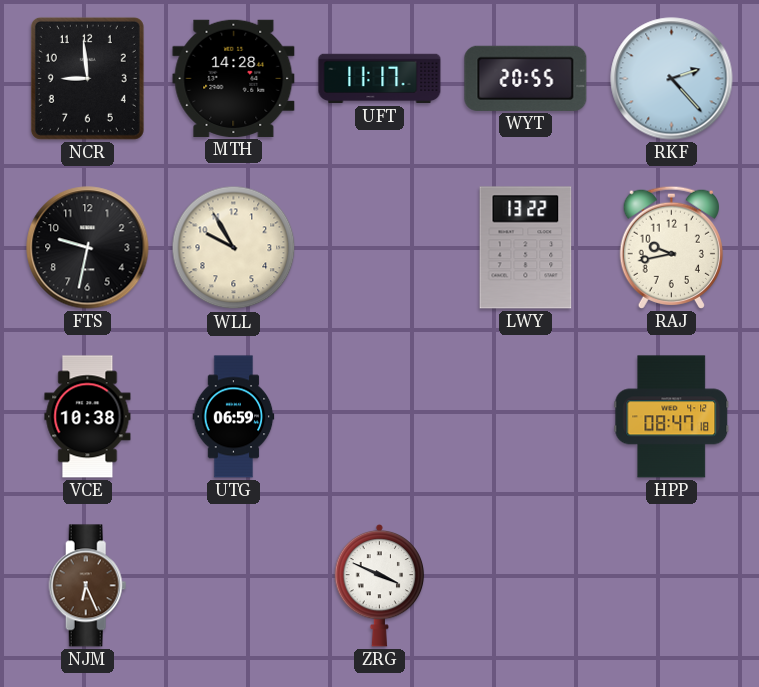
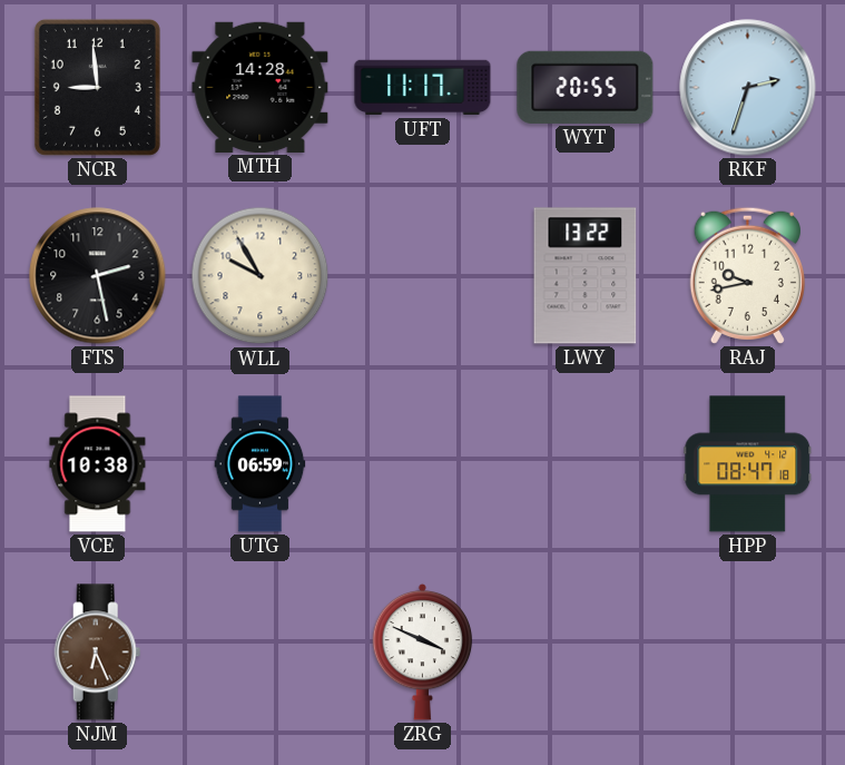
RKF: 2:23 -> 2:33 (748, 88)
FTS: 9:32 -> 2:28 (98, 276)
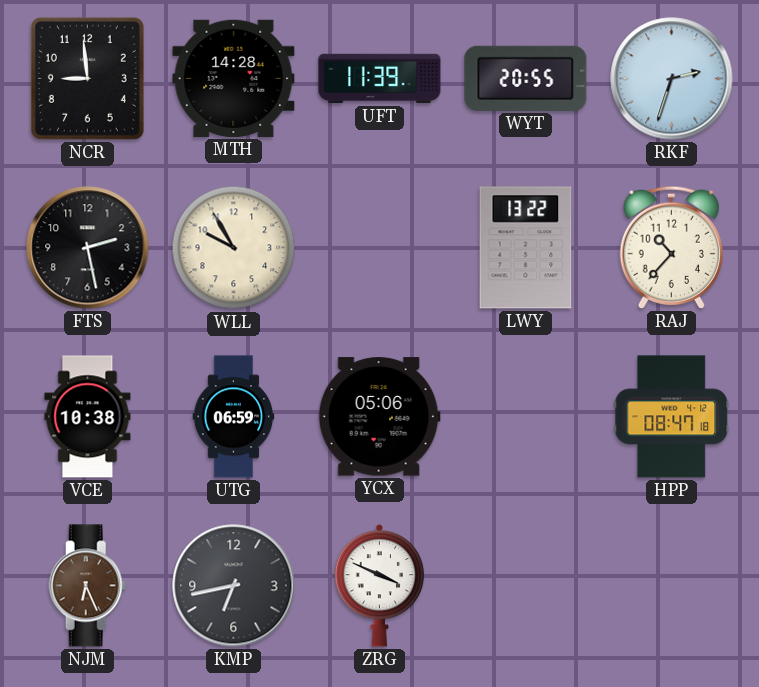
UFT: 11:17 -> 11:39 (380, 79)
RAJ: 9:43 -> 10:37 (671, 247)
YCX: none -> 05:06 (379, 417)
KMP: none -> 6:43 (234, 586)
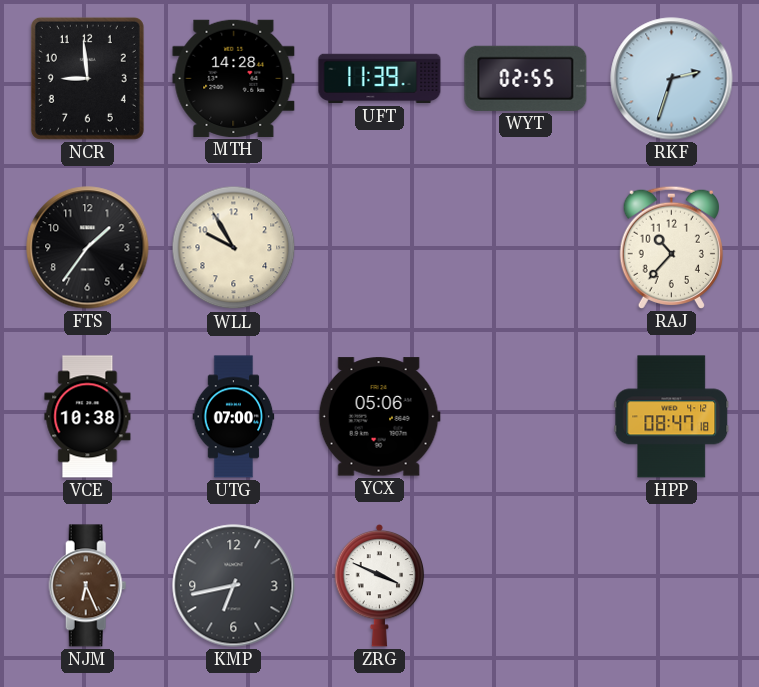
WYT: 20:55 -> 02:55 (526, 78)
FTS: 2:28 -> 1:36 (88, 248)
LWY: 13:22 -> none (526, 248)
UTG: 06:59 -> 07:00 (234, 417)
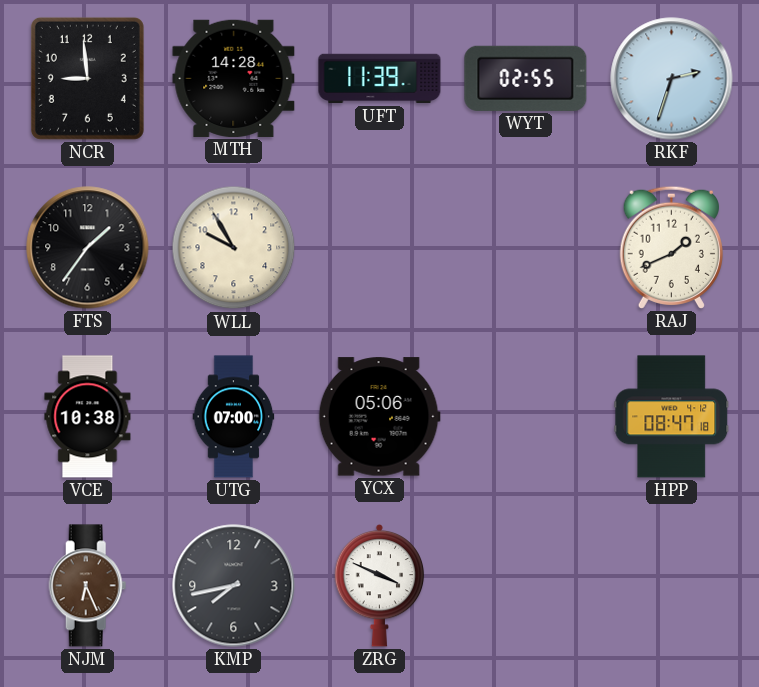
RAJ: 10:37 -> 1:41 (671, 247)
KMP: 6:43 -> 7:43 (234, 586)
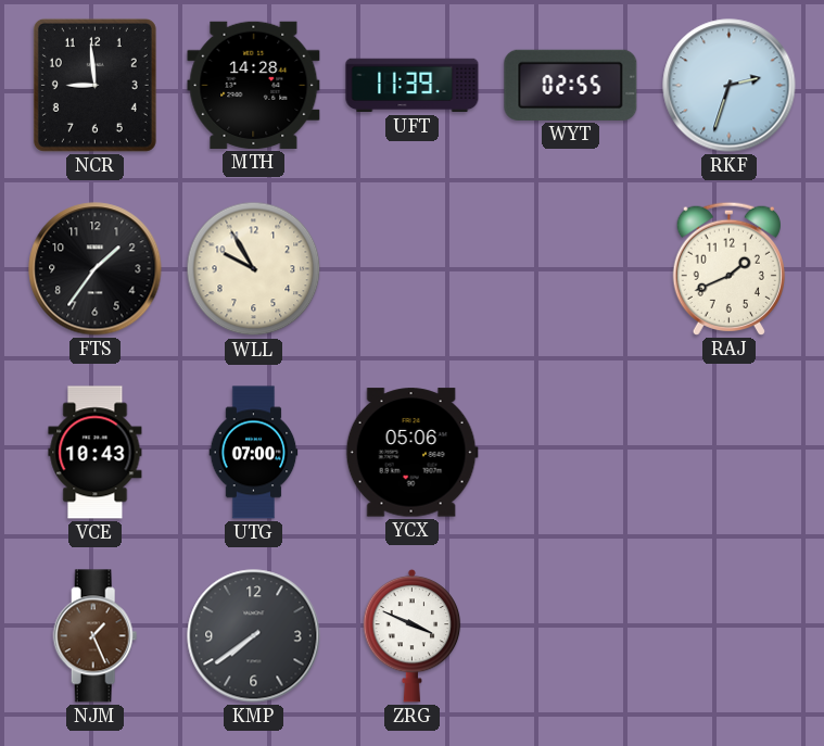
VCE: 10:38 -> 10:43 (96, 453)
HPP: 08:47 -> none (672, 417)
NJM: 6:26 -> 1:26 (96, 636)
KMP: 7:43 -> 7:39 (254, 636)
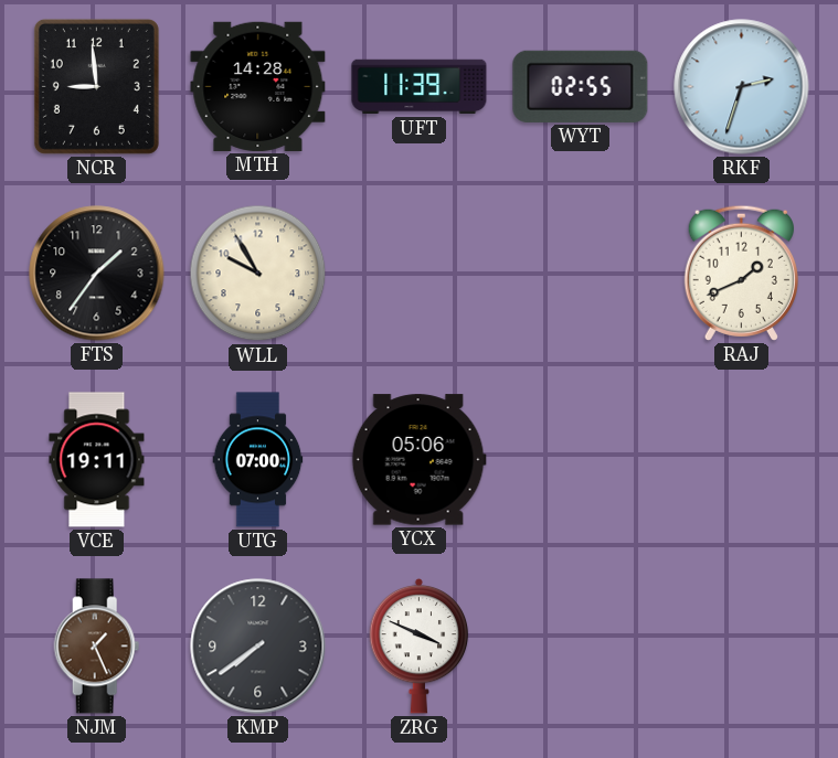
VCE: 10:43 -> 19:11 (97, 460)
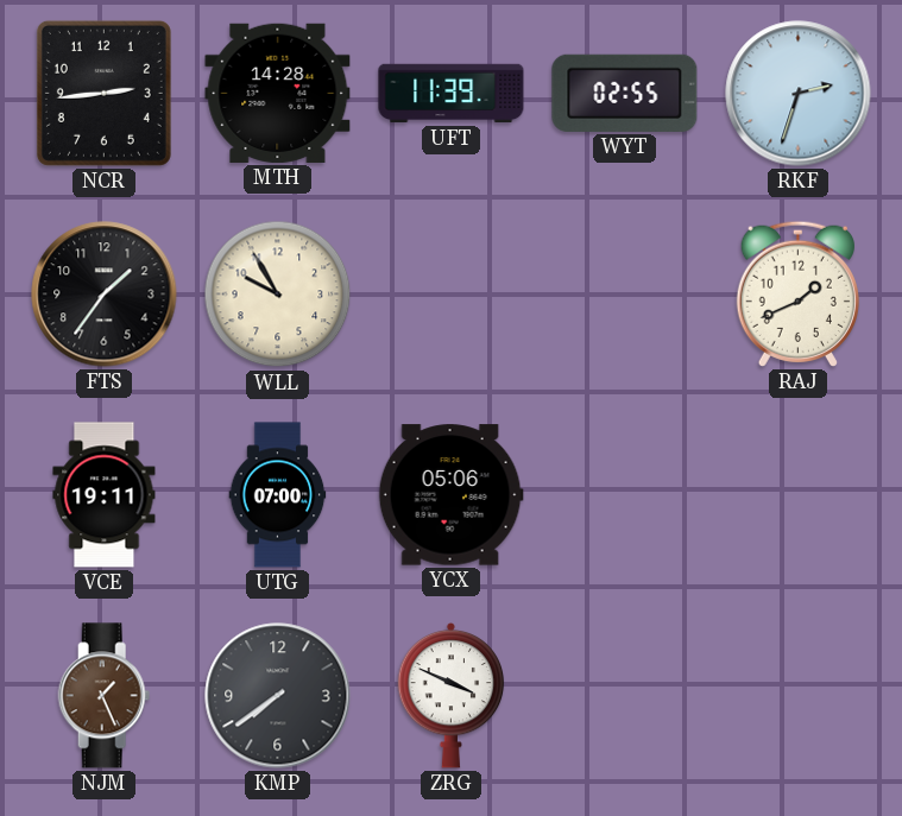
NCR: 8:59 -> 2:44 (103, 93)
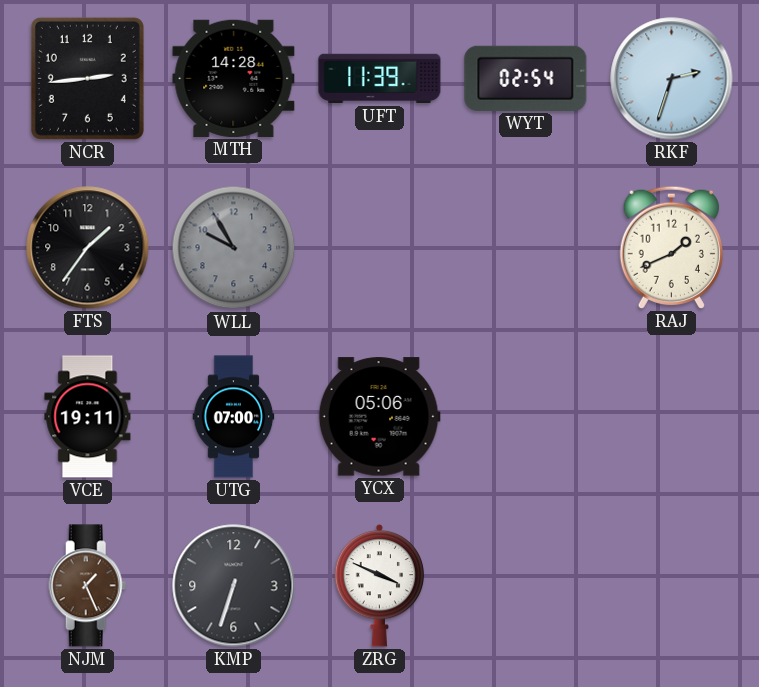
WYT: 02:55 -> 02:54 (526, 78)
WLL dial: cream -> grey (234, 248)
KMP: 7:39 -> 6:33 (234, 586)
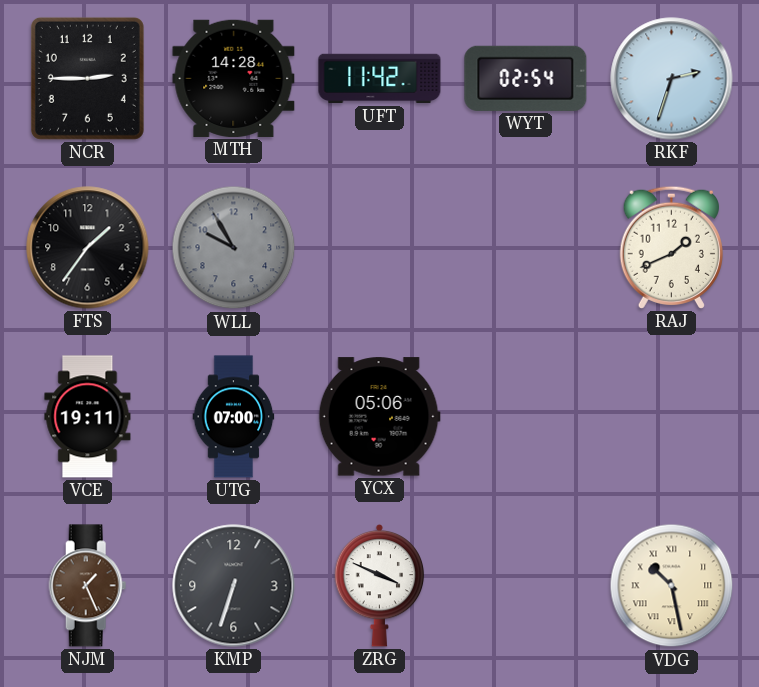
NCR: 2:44 -> 2:45 (87, 78)
UFT: 11:39 -> 11:42 (380, 79)
VDG: none -> 10:28 (672, 586)
